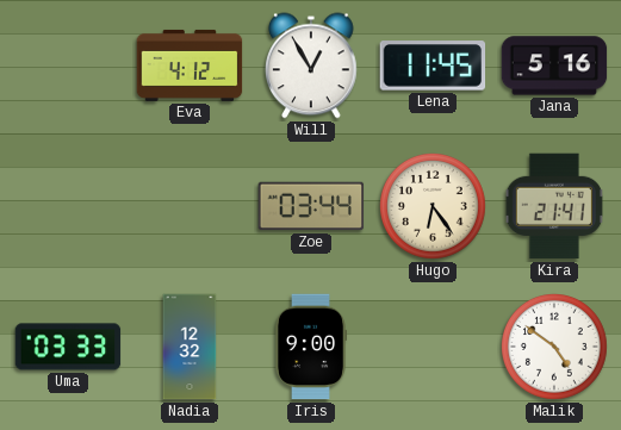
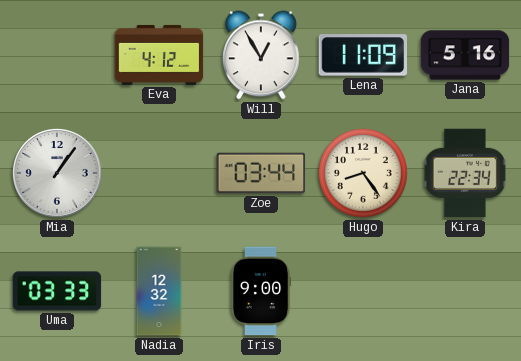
Lena: 11:45 -> 11:09 (363, 55)
Mia: none -> 1:06 (58, 174)
Hugo: 6:24 -> 8:24 (364, 174)
Kira: 21:41 -> 22:34 (465, 173)
Malik: 4:51 -> none (555, 348)
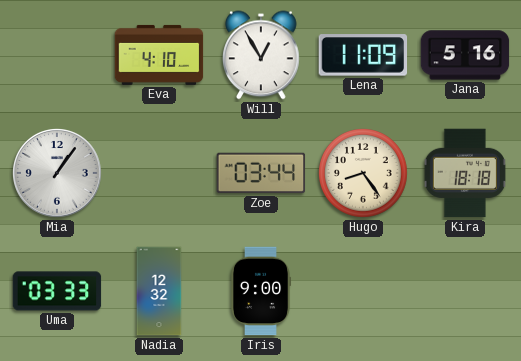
Eva: 4:12 -> 4:10 (159, 55)
Kira: 22:34 -> 18:18 (465, 173)
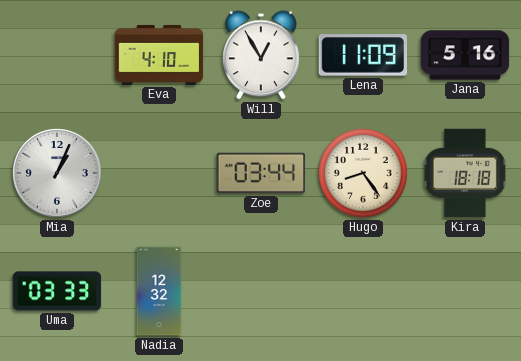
Mia: 1:06 -> 1:04 (58, 174)
Iris: 9:00 -> none (260, 291)
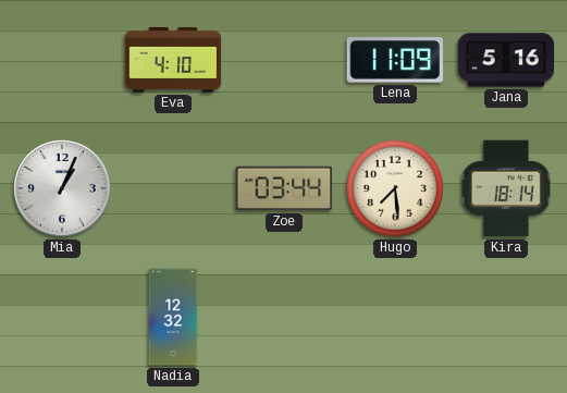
Will: 12:55 -> none (262, 55)
Hugo: 8:24 -> 7:29 (396, 189)
Kira: 18:18 -> 18:14 (506, 188)
Uma: 03:33 -> none (57, 291)
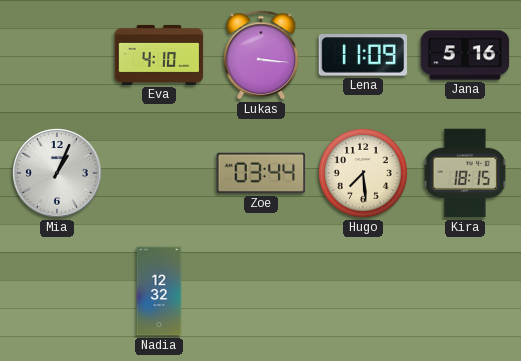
Lukas: none -> 3:16 (261, 55)
Kira: 18:14 -> 18:15 (465, 173)
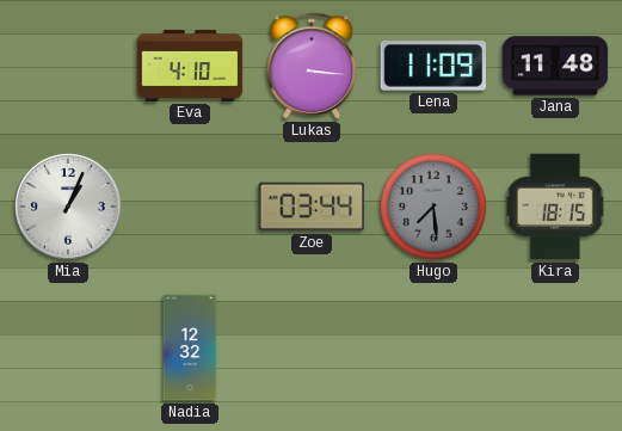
Jana: 5:16 -> 11:48 (555, 66)
Hugo dial: cream -> grey (435, 208)
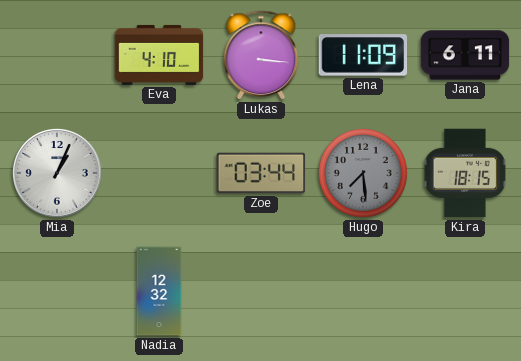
Jana: 11:48 -> 6:11 (465, 55)
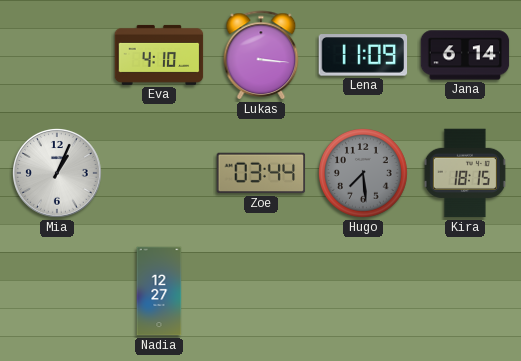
Jana: 6:11 -> 6:14 (465, 55)
Nadia: 12:32 -> 12:27 (159, 291)
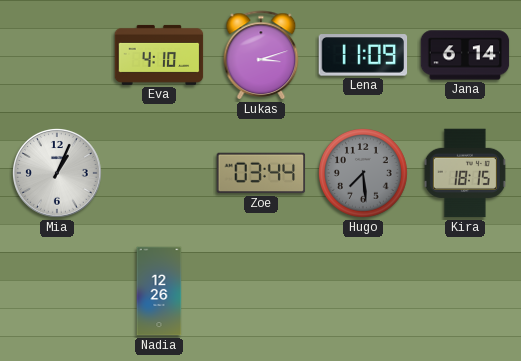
Lukas: 3:16 -> 3:12 (261, 55)
Nadia: 12:27 -> 12:26 (159, 291)
